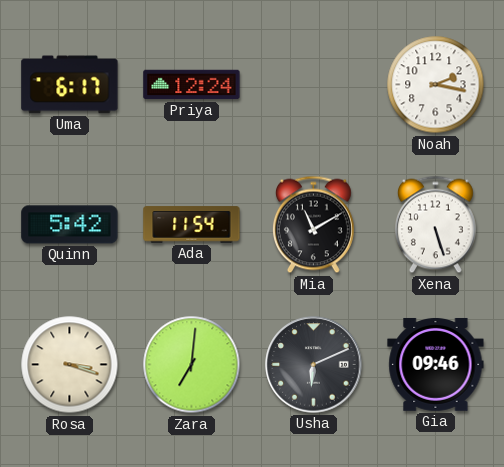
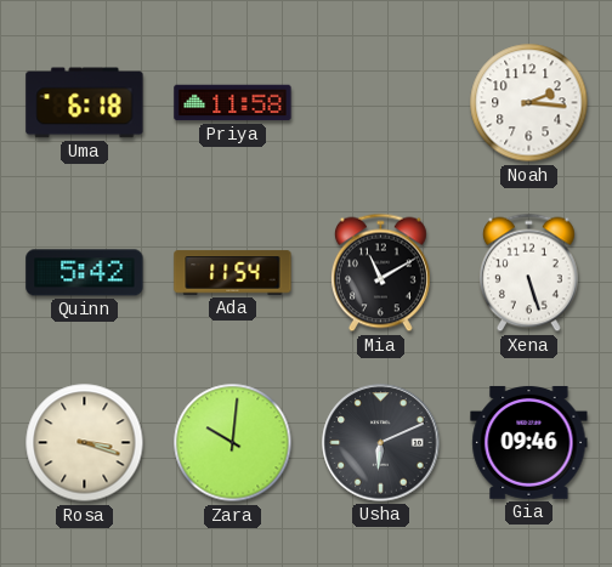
Uma: 6:17 -> 6:18 (85, 103)
Priya: 12:24 -> 11:58 (233, 103)
Noah: 2:17 -> 2:16 (529, 103)
Zara: 7:01 -> 10:01 (233, 443)
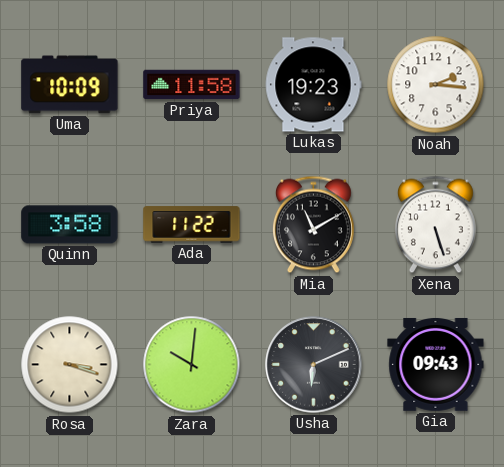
Uma: 6:18 -> 10:09 (70, 85)
Lukas: none -> 19:23 (313, 85)
Quinn: 5:42 -> 3:58 (70, 225)
Ada: 11:54 -> 11:22 (192, 225)
Gia: 09:46 -> 09:43 (436, 364)
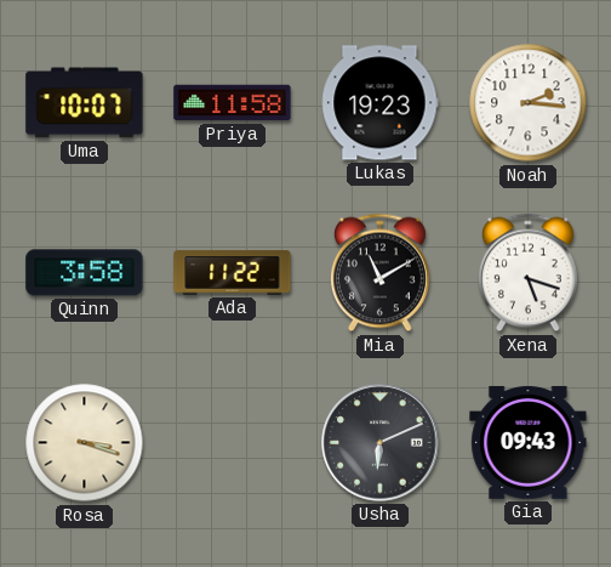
Uma: 10:09 -> 10:07 (85, 103)
Xena: 5:27 -> 5:18 (527, 273)
Zara: 10:01 -> none (192, 365)
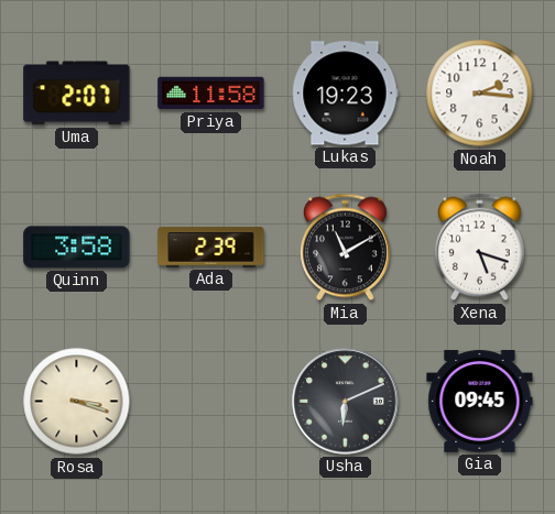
Uma: 10:07 -> 2:07 (77, 94)
Ada: 11:22 -> 2:39 (211, 248)
Gia: 09:43 -> 09:45 (480, 401)
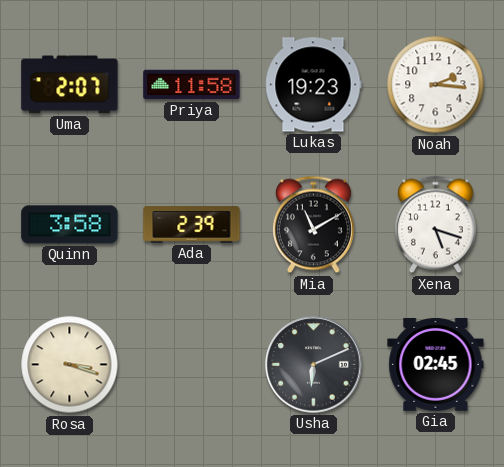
Gia: 09:45 -> 02:45 (436, 364)
